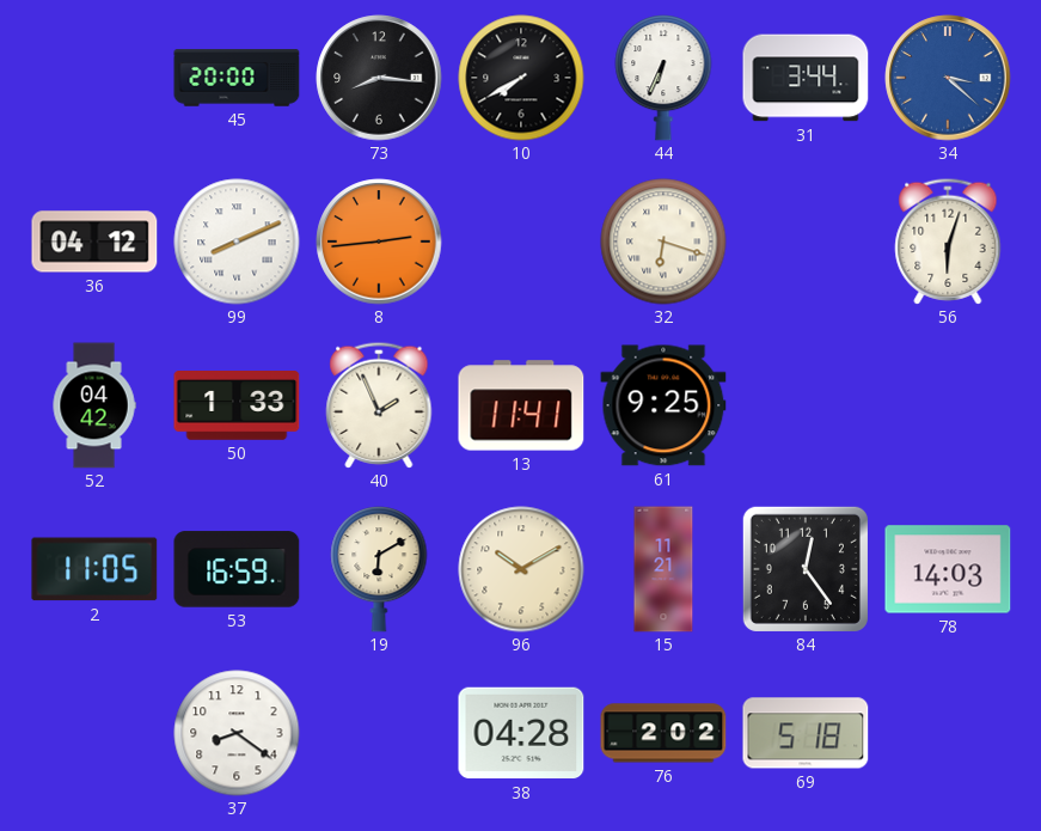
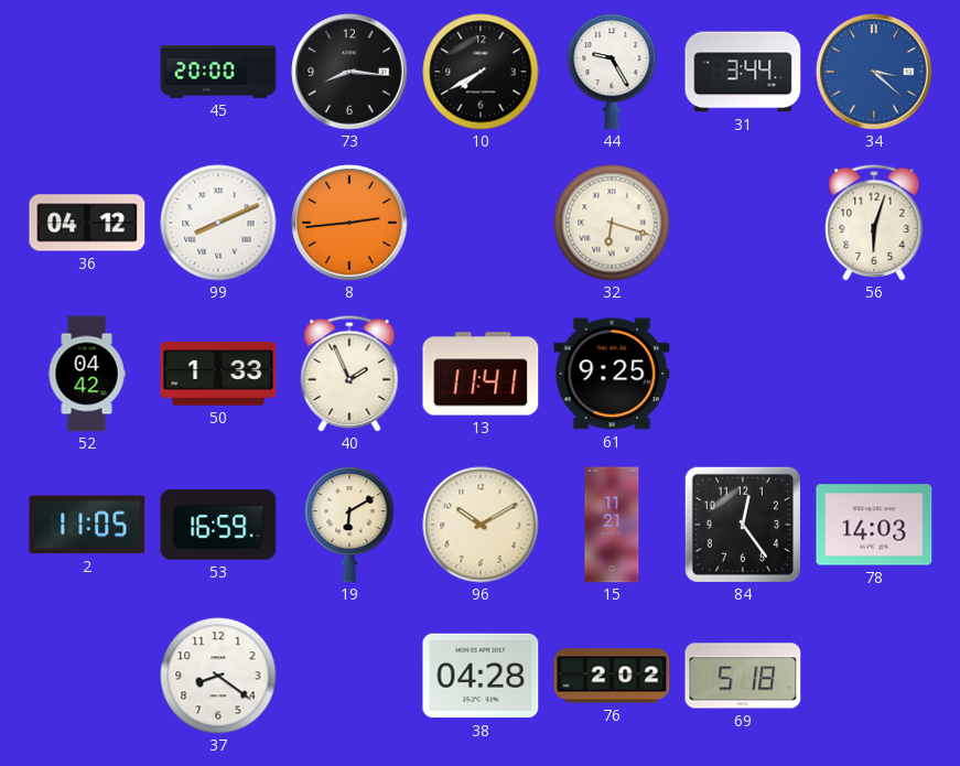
44: 6:34 -> 9:25 (612, 72)
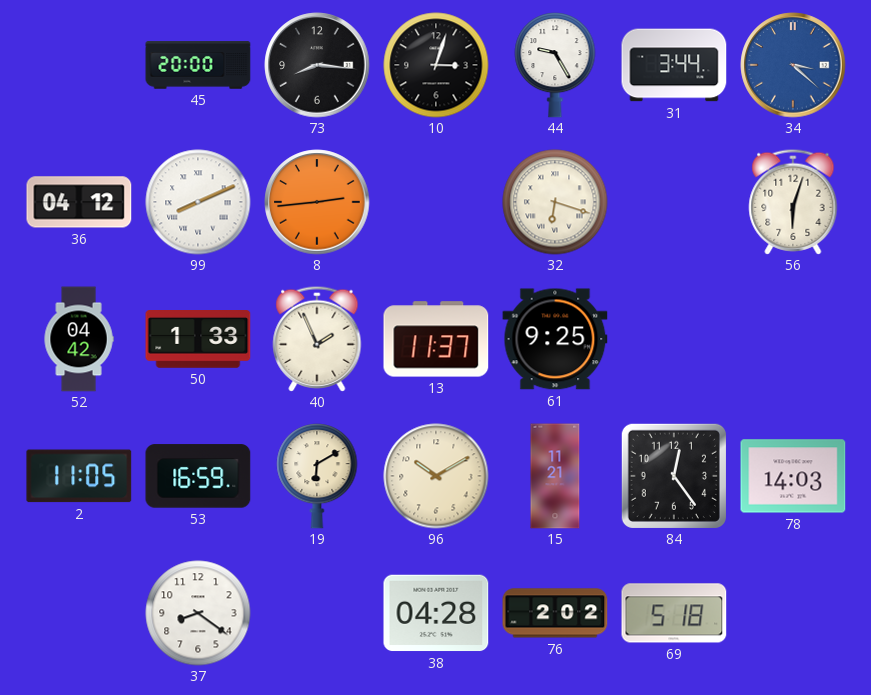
10: 7:40 -> 3:03 (436, 65)
13: 11:41 -> 11:37 (436, 339)
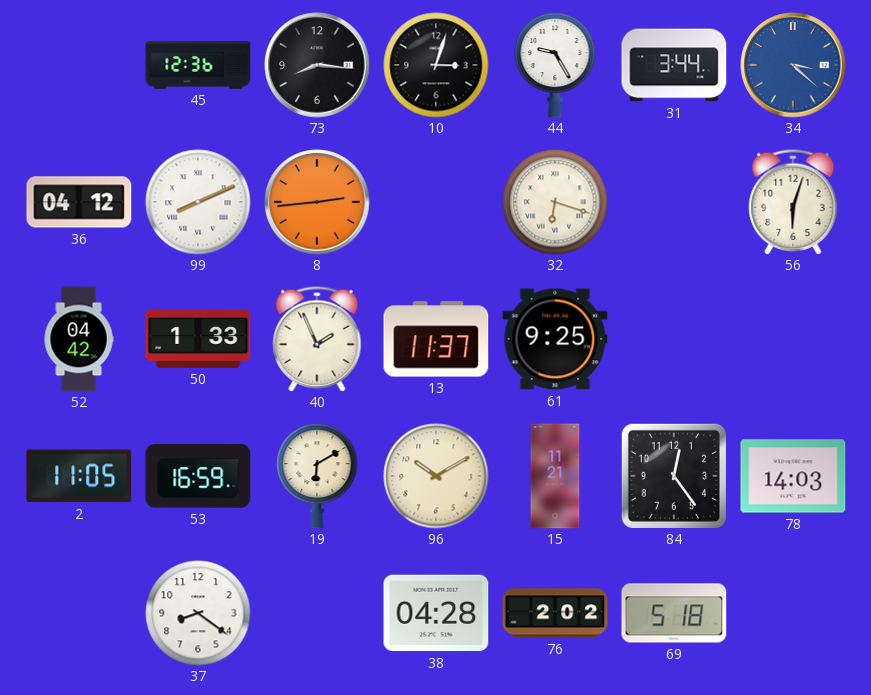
45: 20:00 -> 12:36 (198, 65)
